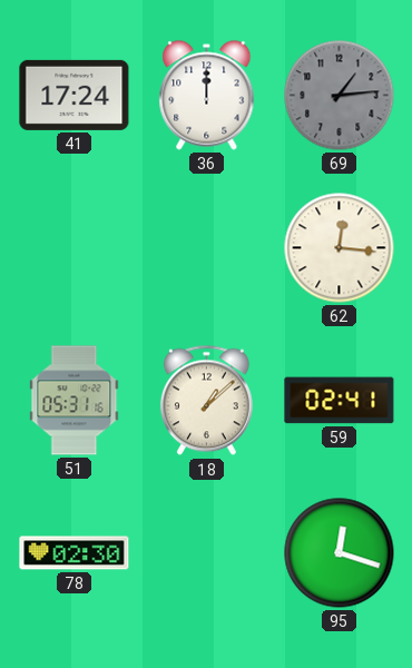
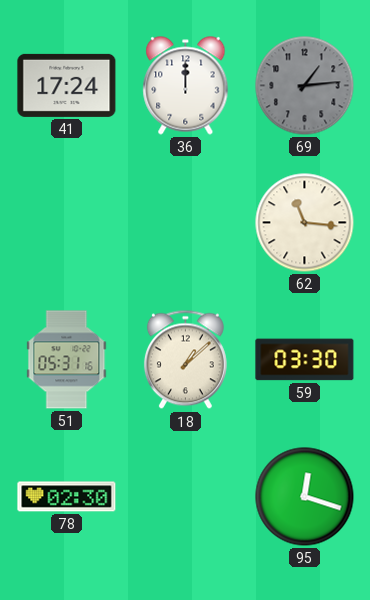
62: 12:16 -> 11:16 (305, 223)
59: 02:41 -> 03:30 (305, 360)
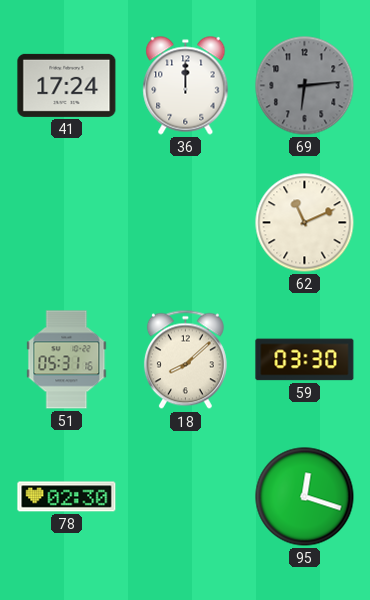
69: 1:14 -> 6:14 (305, 86)
62: 11:16 -> 11:11 (305, 223)
18: 1:08 -> 8:08 (185, 360)
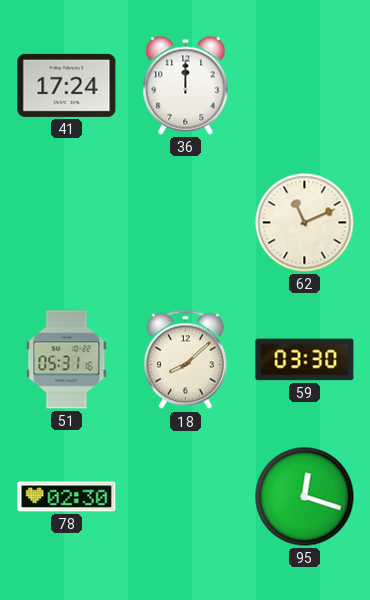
69: 6:14 -> none (305, 86)
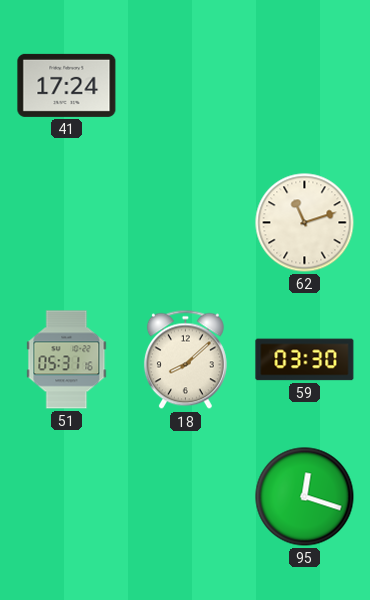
36: 12:00 -> none (186, 86)
62: 11:11 -> 11:12 (305, 223)
78: 02:30 -> none (67, 497)
